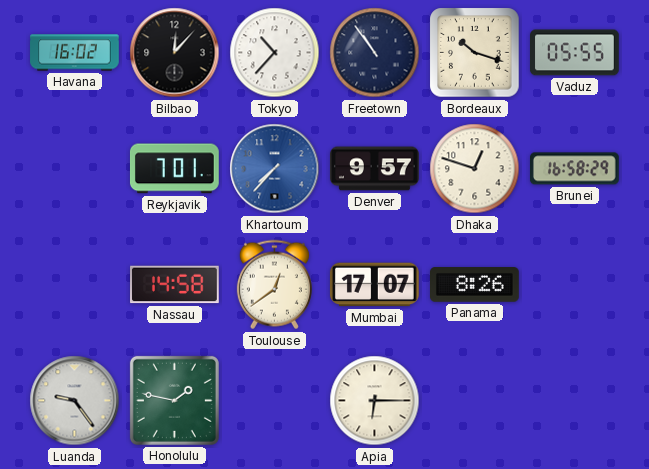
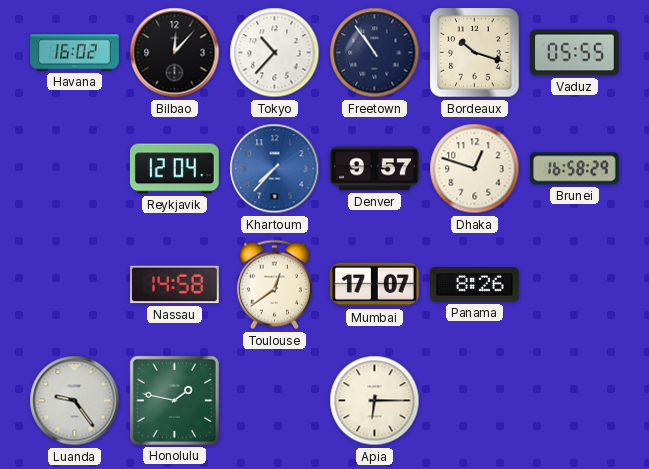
Reykjavik: 7:01 -> 12:04 (174, 169)
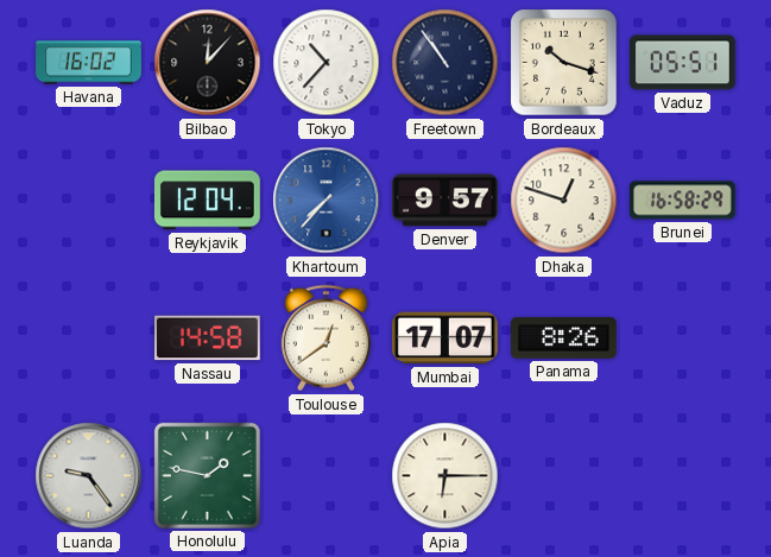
Vaduz: 05:55 -> 05:51 (683, 63)
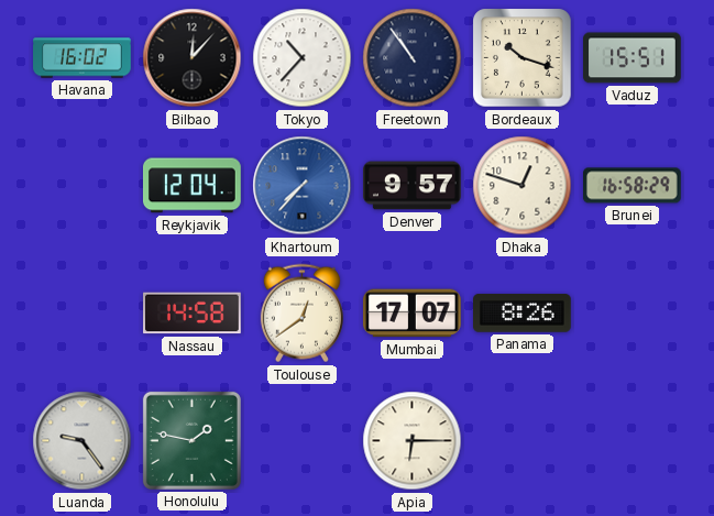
Vaduz: 05:51 -> 15:51 (633, 58)
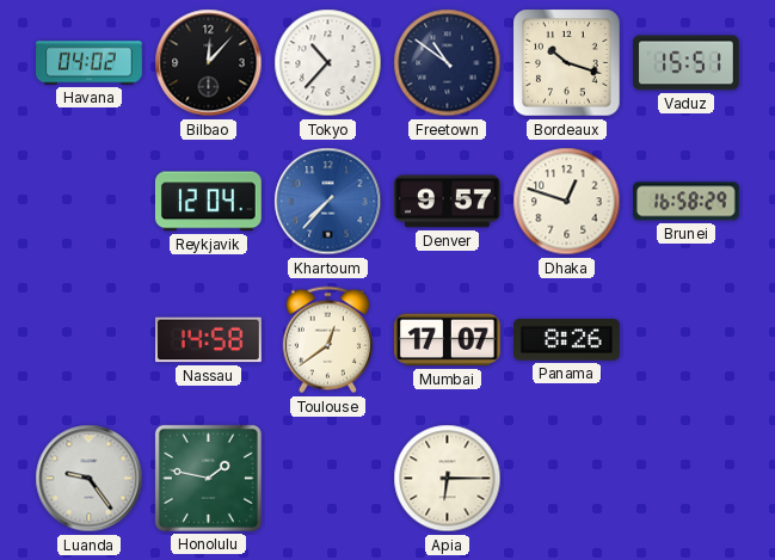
Havana: 16:02 -> 04:02 (90, 63)
Freetown: 10:54 -> 10:51 (448, 63)
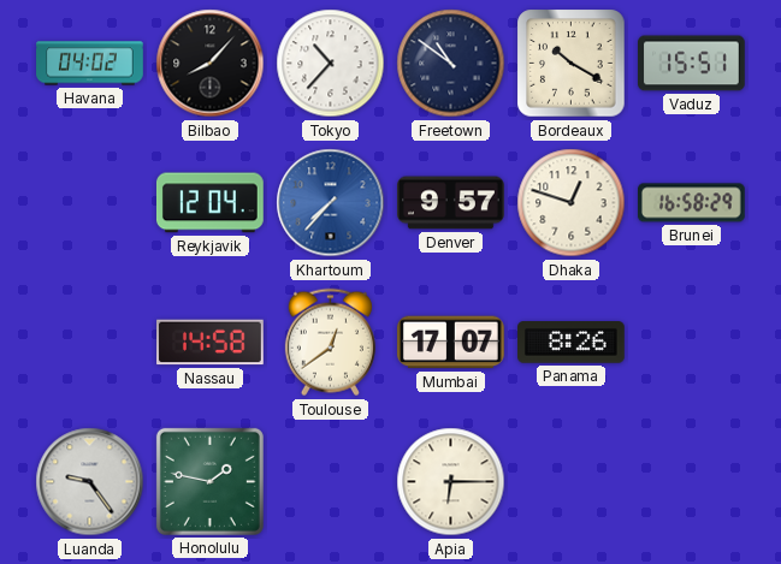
Bilbao: 12:07 -> 8:07 (211, 64)
Bordeaux: 10:18 -> 10:20 (572, 64)
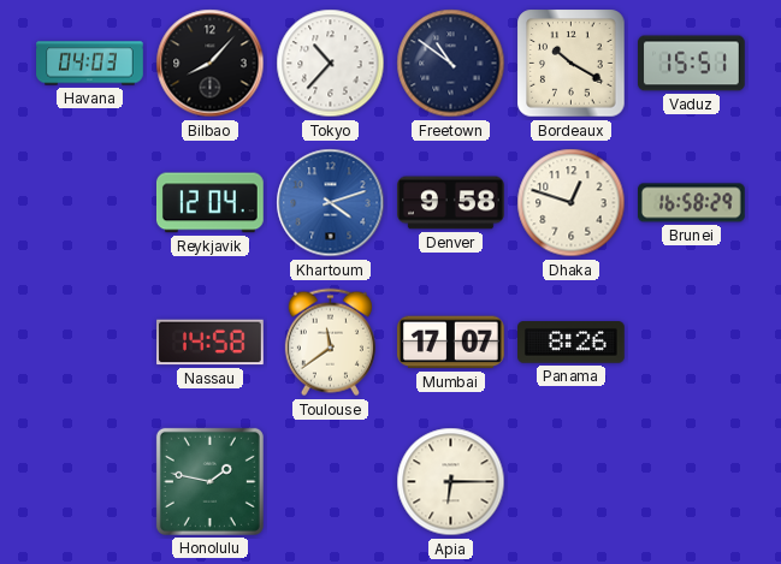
Havana: 04:02 -> 04:03 (90, 64)
Khartoum: 7:37 -> 4:12 (331, 203)
Denver: 9:57 -> 9:58 (451, 203)
Toulouse: 12:39 -> 11:39 (330, 343)
Luanda: 9:24 -> none (90, 482)
